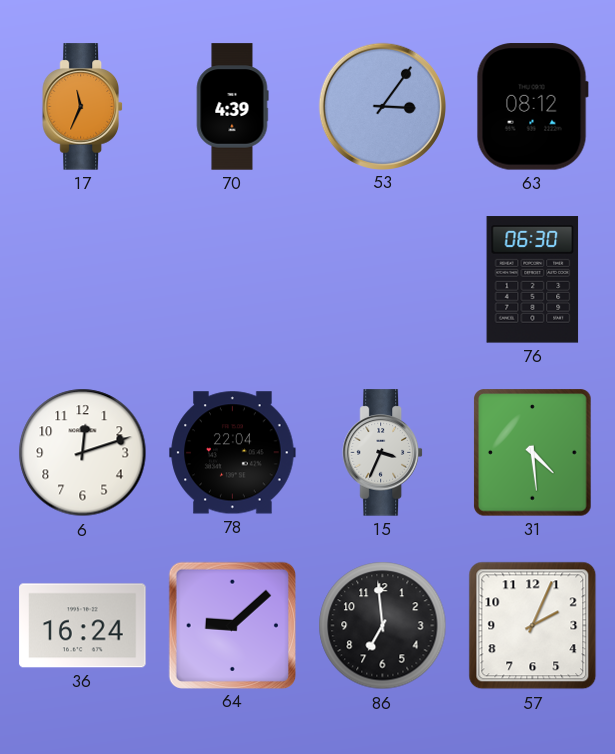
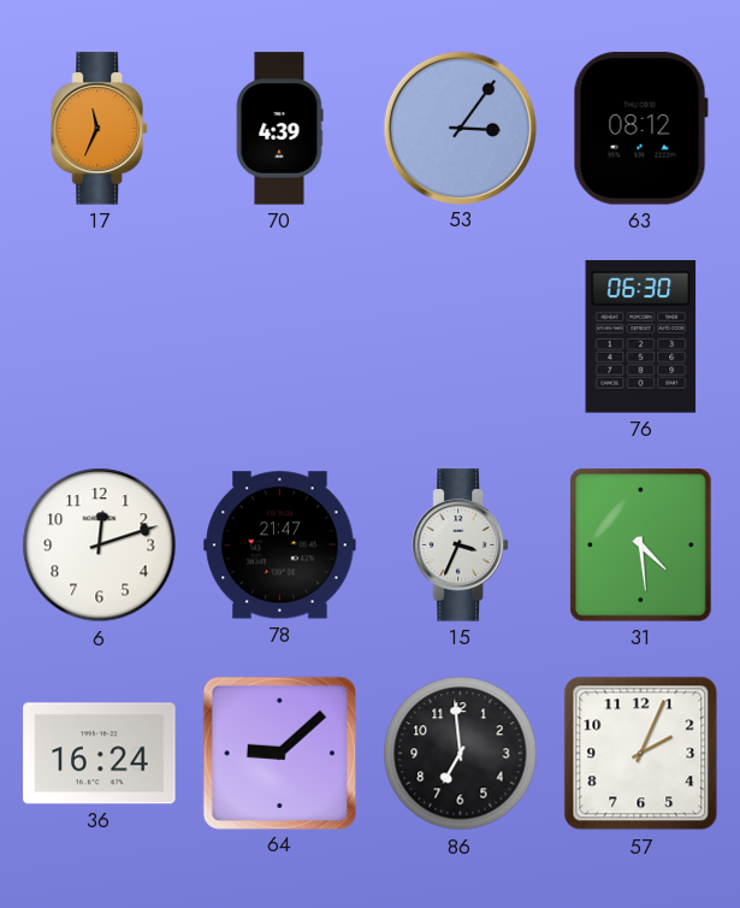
78: 22:04 -> 21:47 (280, 546)
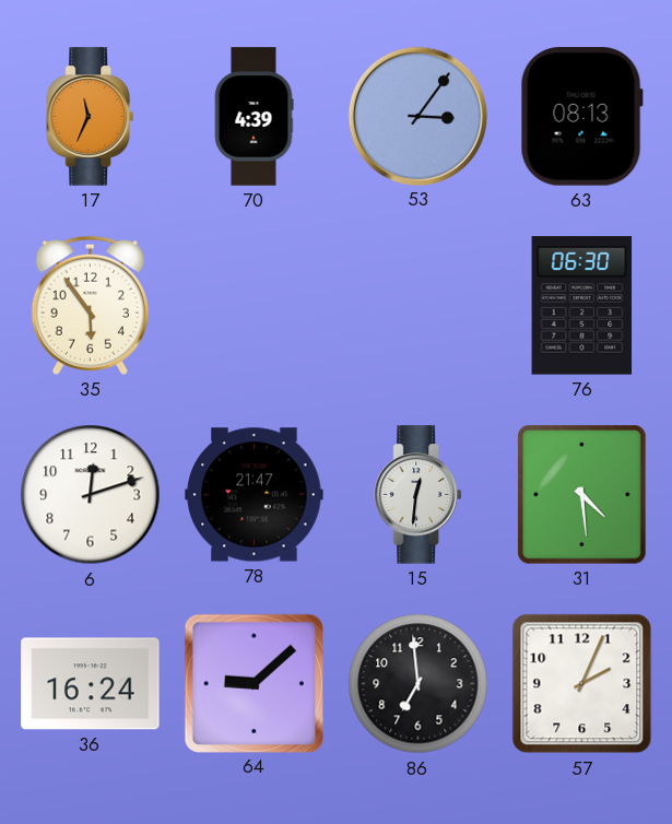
63: 08:12 -> 08:13 (581, 117)
35: none -> 5:54 (90, 305)
15: 3:34 -> 12:31 (417, 495)
